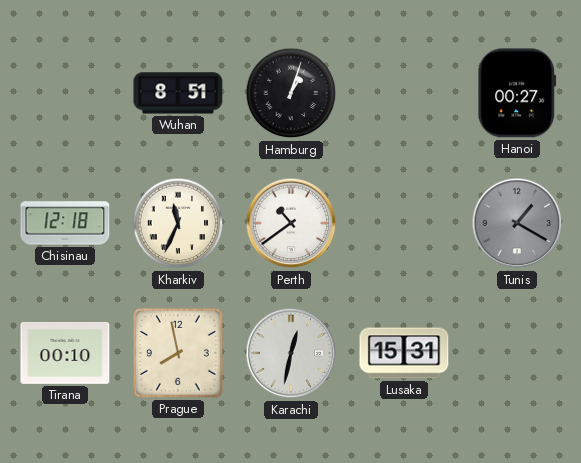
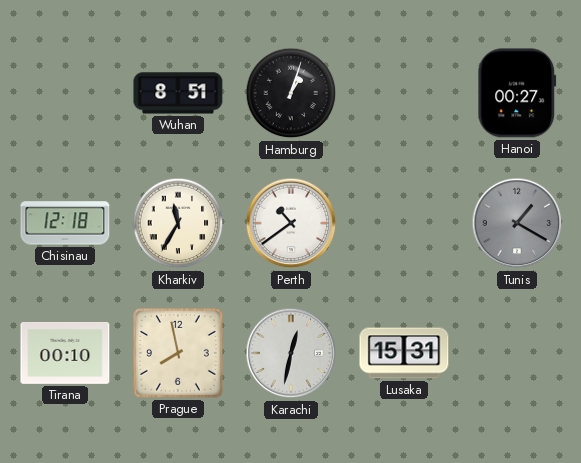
Kharkiv: 11:34 -> 11:35 (178, 223)
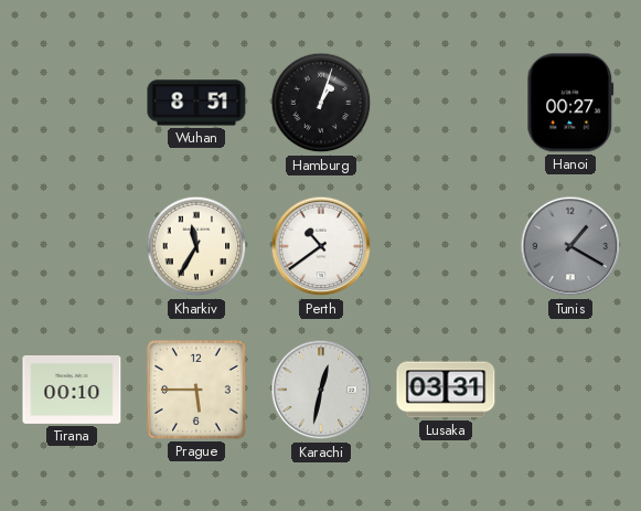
Chisinau: 12:18 -> none (65, 223)
Prague: 7:58 -> 5:45 (196, 390)
Lusaka: 15:31 -> 03:31 (446, 390)
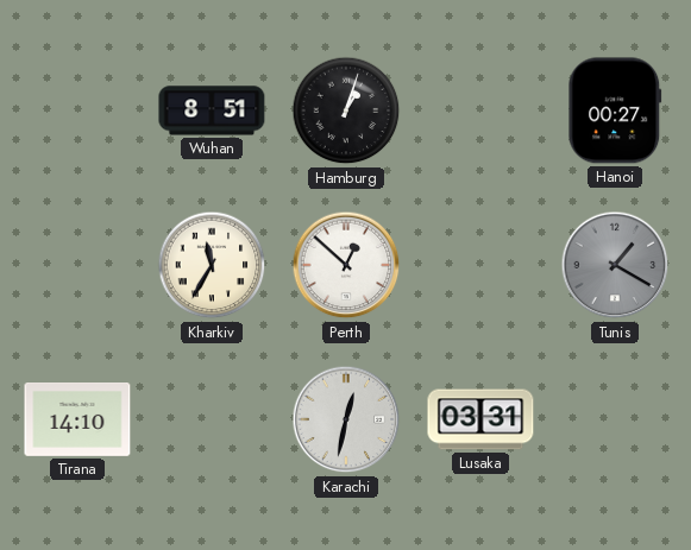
Perth: 10:39 -> 12:52 (346, 265)
Tirana: 00:10 -> 14:10 (77, 421)
Prague: 5:45 -> none (196, 390)
